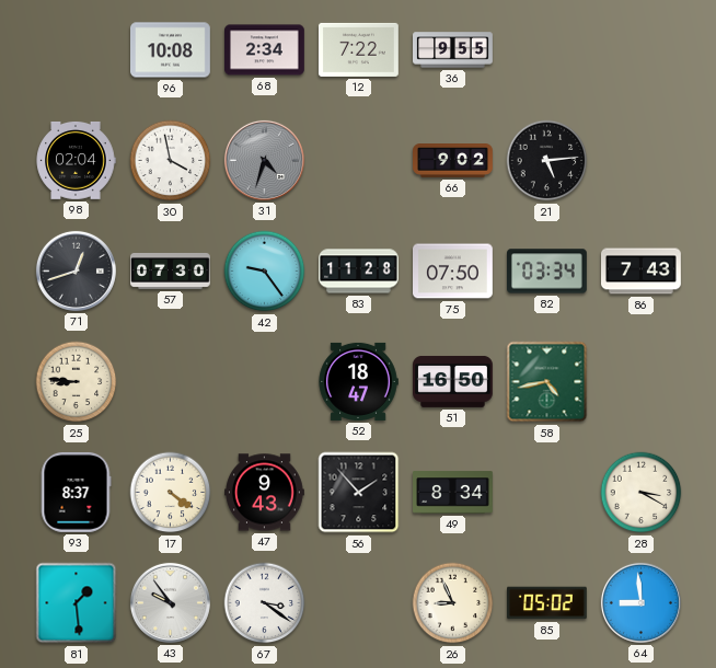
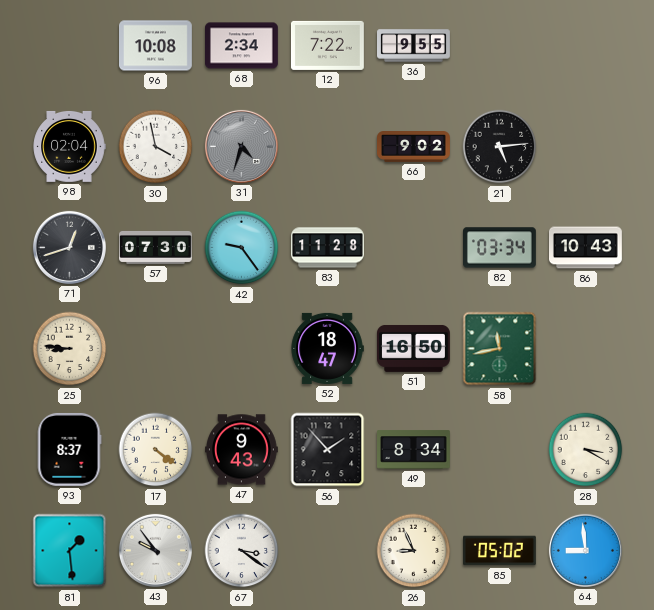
75: 07:50 -> none (453, 272)
86: 7:43 -> 10:43 (586, 248)
58: 4:43 -> 11:43 (500, 349)
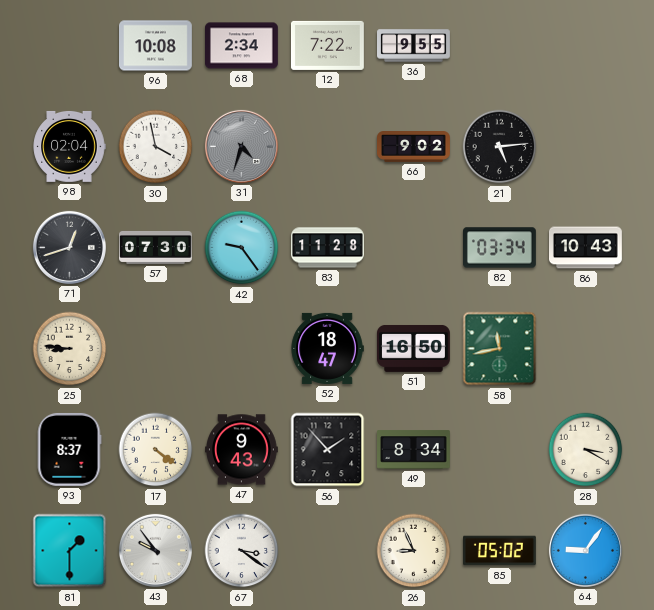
81: 1:29 -> 1:30 (70, 551)
64: 8:59 -> 9:06 (585, 550)
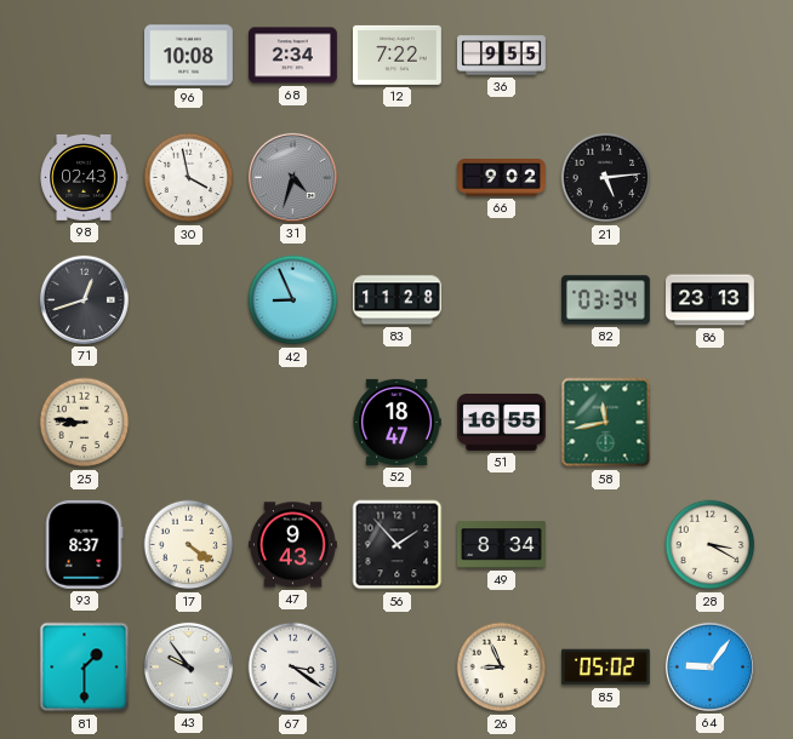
98: 02:04 -> 02:43 (84, 177)
57: 07:30 -> none (156, 247)
42: 9:24 -> 8:56 (293, 300)
86: 10:43 -> 23:13 (711, 300)
51: 16:50 -> 16:55 (502, 422)
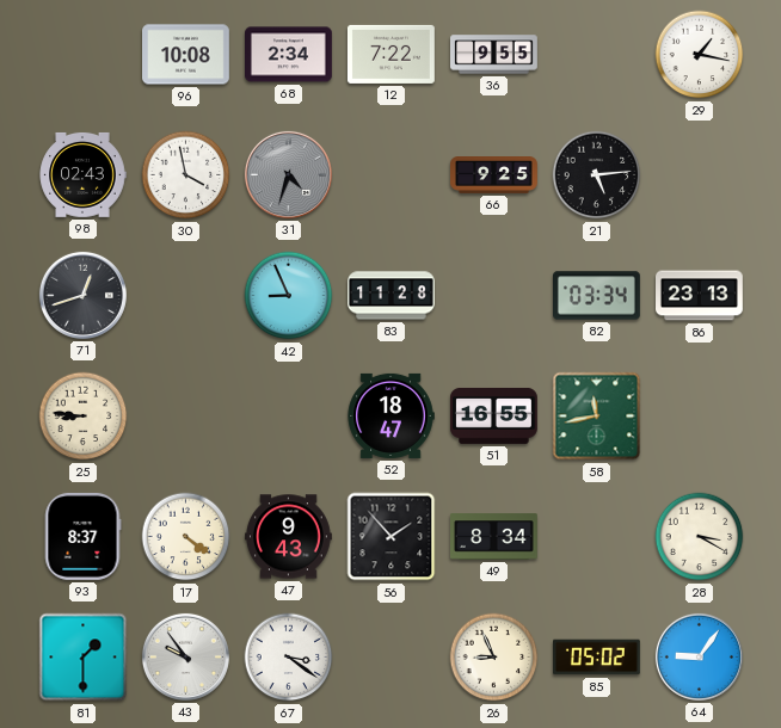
29: none -> 1:17 (700, 55)
66: 9:02 -> 9:25 (494, 175)
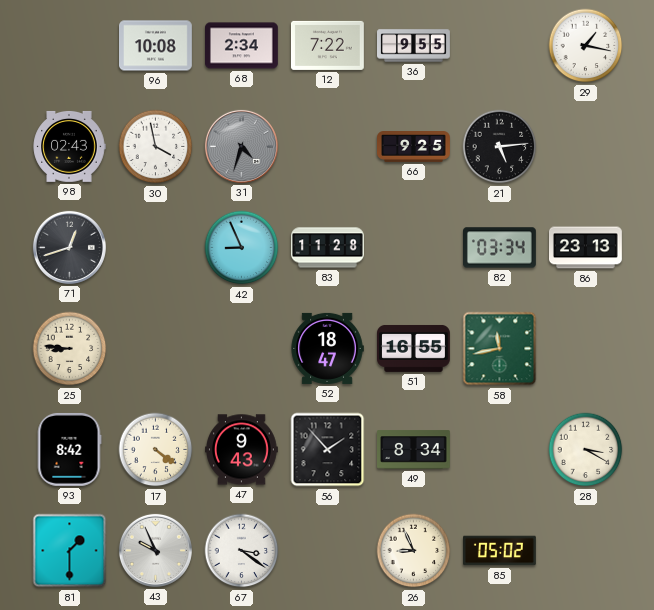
93: 8:37 -> 8:42 (69, 449)
43: 9:54 -> 9:56 (155, 550)
64: 9:06 -> none (699, 656)
